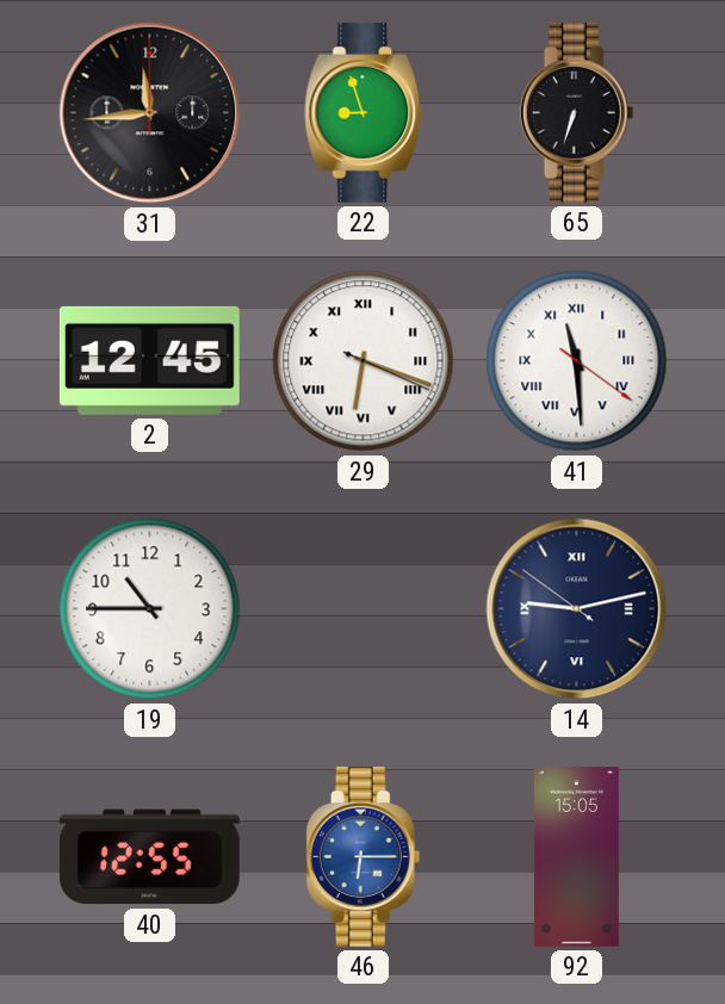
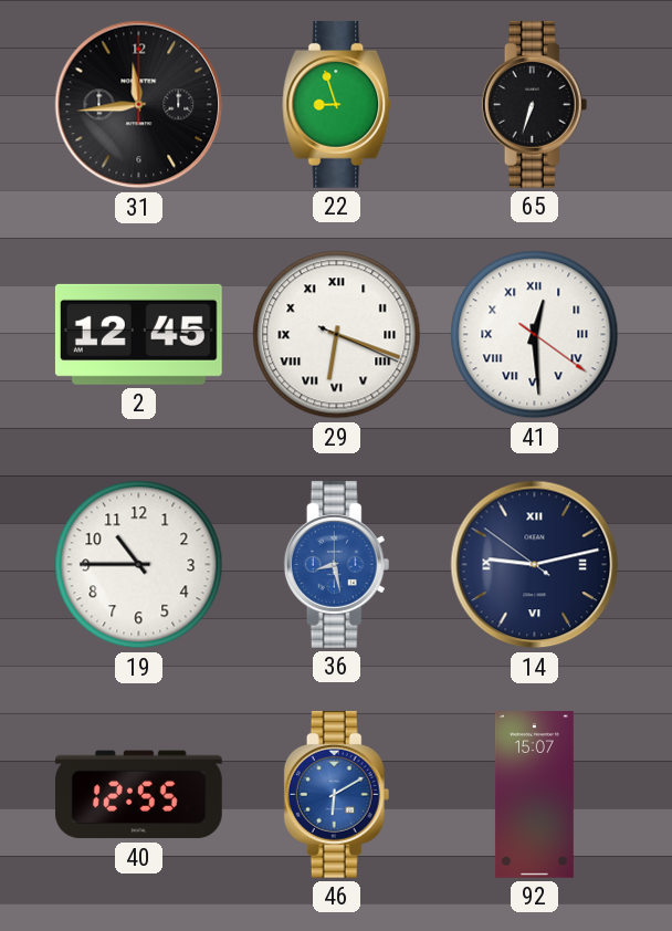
41: 11:29 -> 12:29 (535, 335)
36: none -> 8:28 (337, 564)
46: 6:15 -> 6:10 (337, 794)
92: 15:05 -> 15:07 (534, 795)
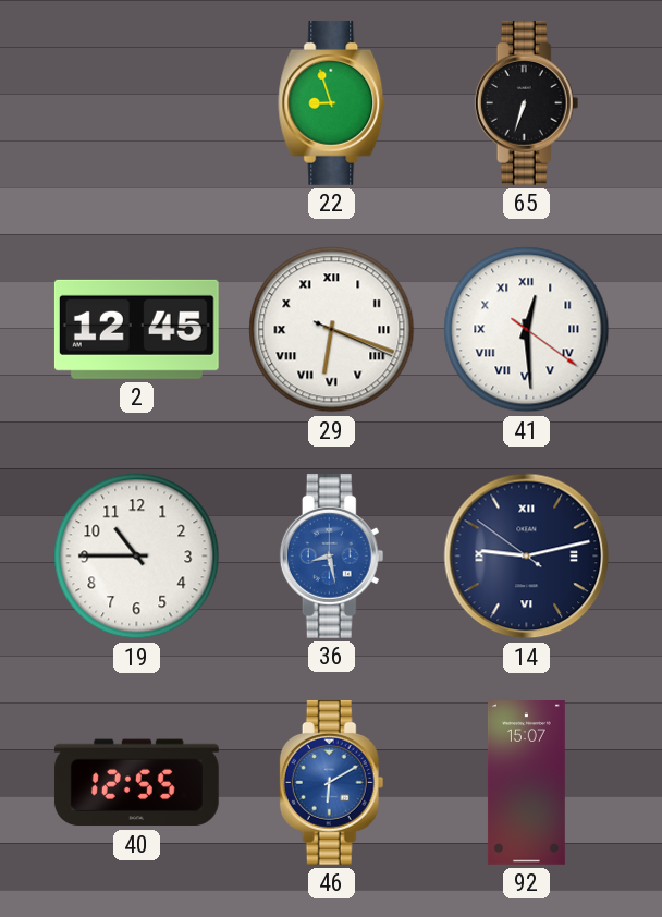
31: 11:44 -> none (139, 105)
